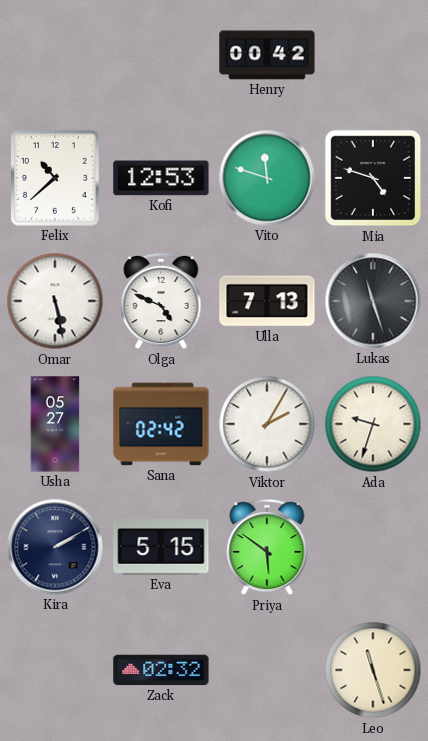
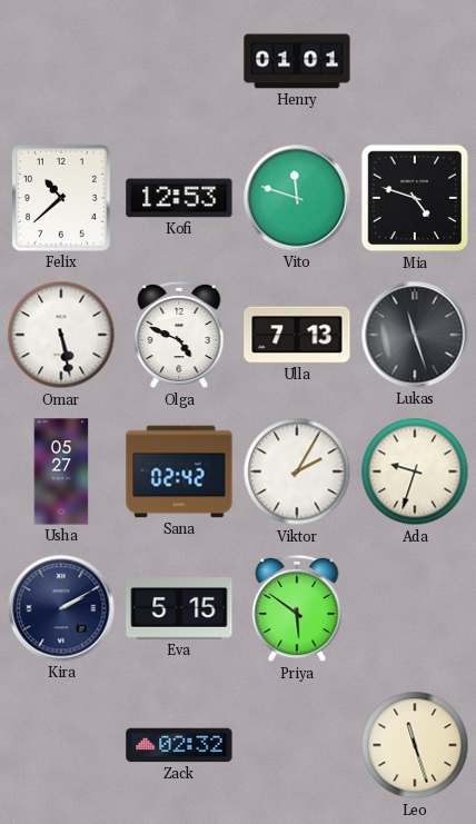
Henry: 00:42 -> 01:01 (297, 61)
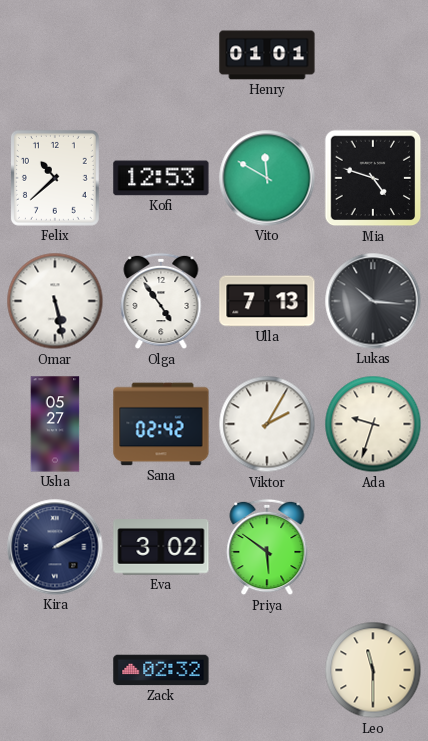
Vito: 11:48 -> 11:50 (267, 178)
Olga: 4:49 -> 4:54 (161, 301)
Lukas: 11:27 -> 10:16 (373, 301)
Eva: 5:15 -> 3:02 (161, 547)
Leo: 11:27 -> 11:30 (373, 670)
